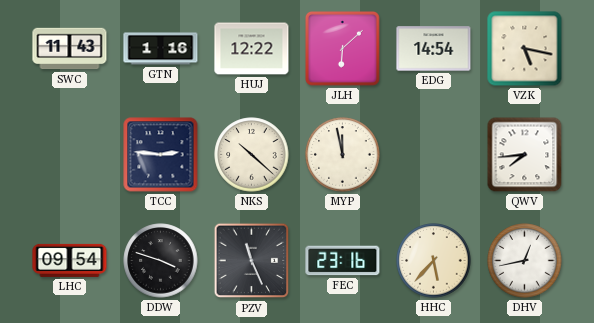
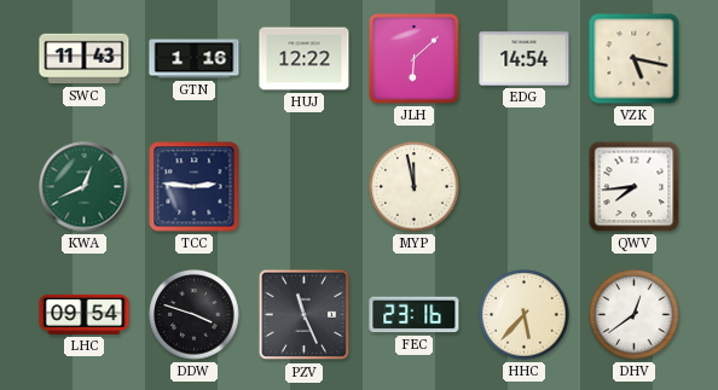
KWA: none -> 12:41 (85, 187)
NKS: 10:22 -> none (252, 155)
DHV: 12:43 -> 12:39 (635, 315)
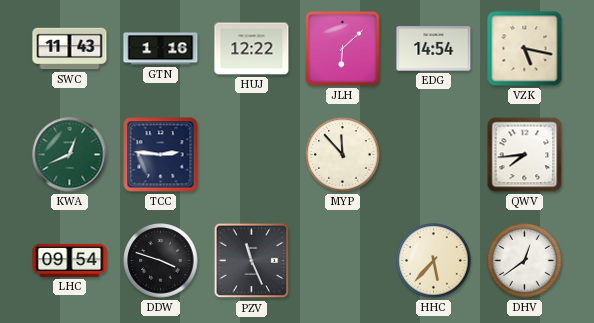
MYP: 11:58 -> 11:53 (343, 155)
FEC: 23:16 -> none (415, 315)
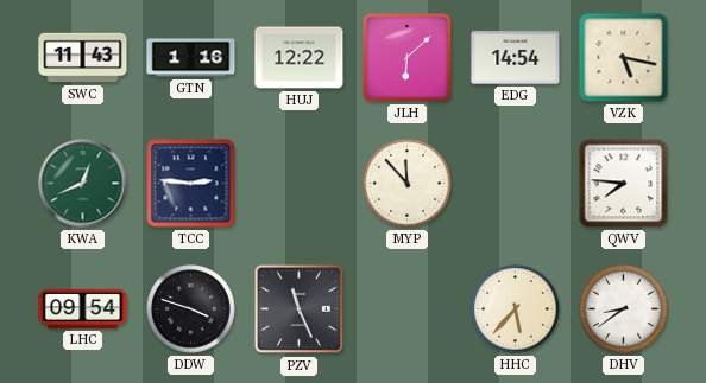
QWV: 7:44 -> 7:46 (624, 184)
DHV: 12:39 -> 8:39 (624, 309)
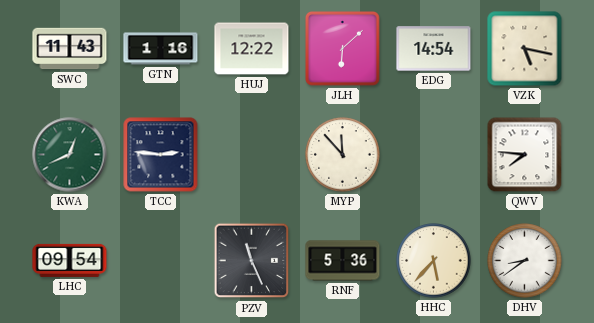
DDW: 3:48 -> none (191, 309)
RNF: none -> 5:36 (343, 261)
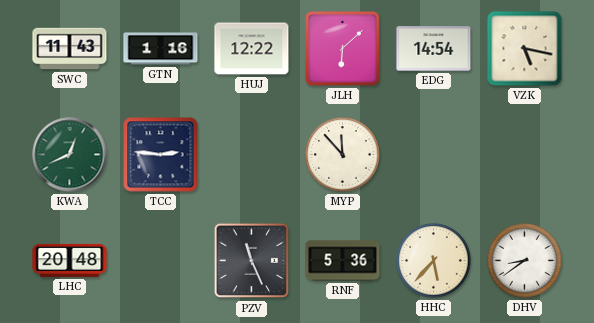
QWV: 7:46 -> none (525, 155)
LHC: 09:54 -> 20:48 (70, 260)
